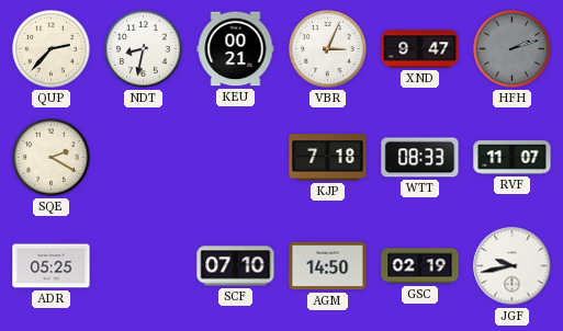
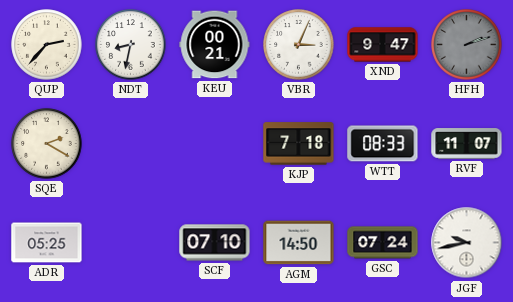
GSC: 02:19 -> 07:24 (383, 243)
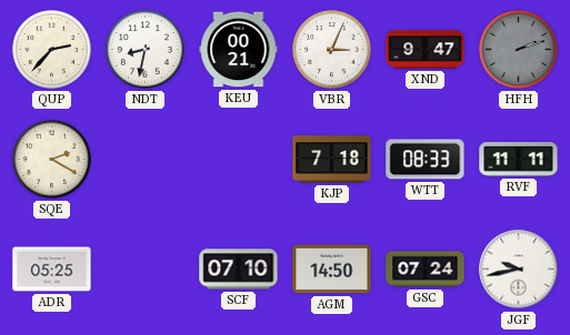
RVF: 11:07 -> 11:11 (519, 160)
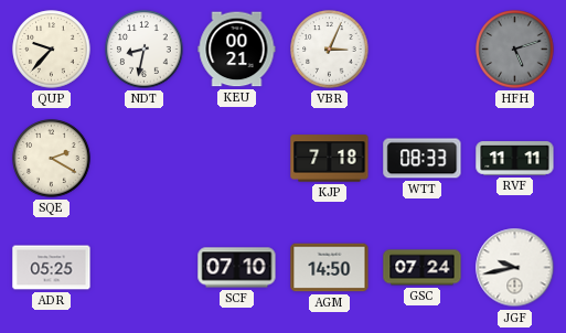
QUP: 2:37 -> 9:37 (52, 50)
XND: 9:47 -> none (426, 50)
HFH: 2:12 -> 5:12 (515, 50)
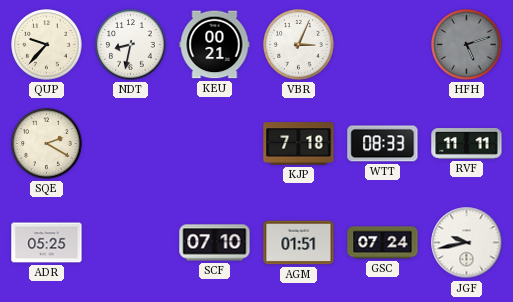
AGM: 14:50 -> 01:51 (299, 243)
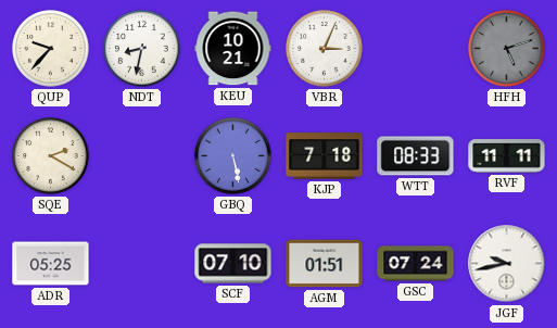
KEU: 00:21 -> 10:21 (233, 49)
GBQ: none -> 5:28 (233, 156)
